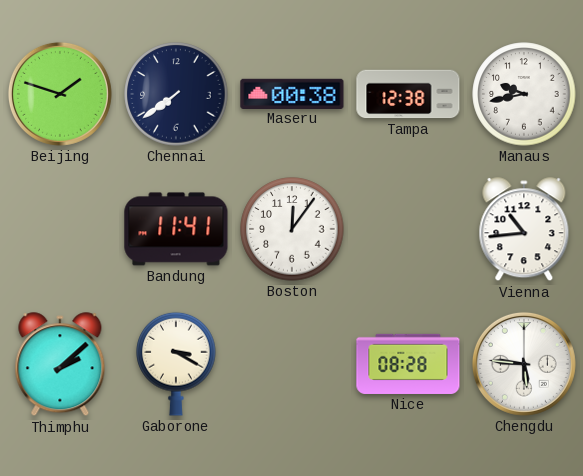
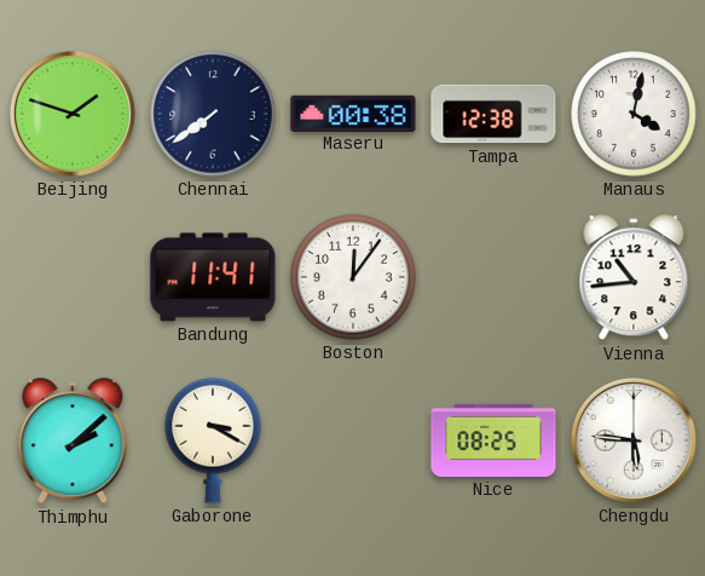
Manaus: 9:43 -> 4:02 (634, 114)
Nice: 08:28 -> 08:25 (493, 440)
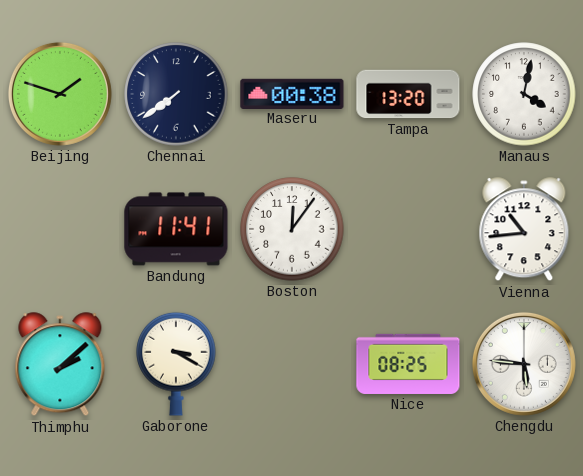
Tampa: 12:38 -> 13:20 (408, 94)
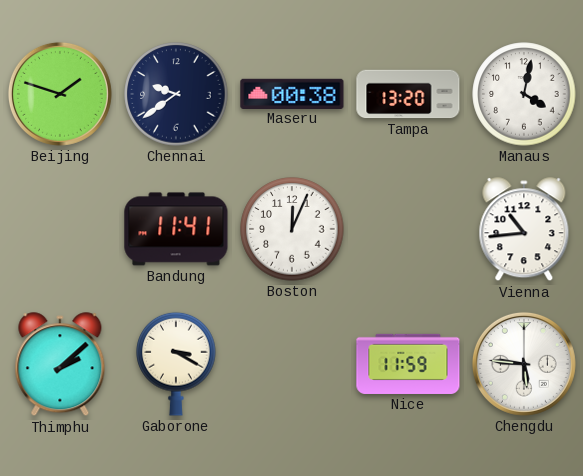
Chennai: 7:39 -> 9:39 (176, 94)
Boston: 12:06 -> 12:04 (292, 229)
Nice: 08:25 -> 11:59 (408, 364)
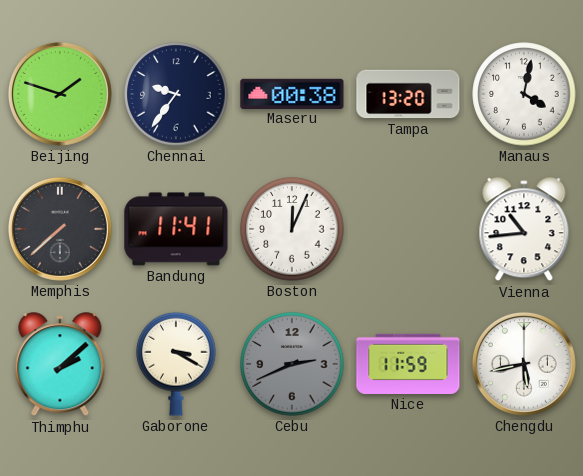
Chennai: 9:39 -> 9:36 (176, 94)
Memphis: none -> 7:38 (60, 229)
Cebu: none -> 2:41 (292, 364)
Chengdu: 5:46 -> 5:43 (524, 364)
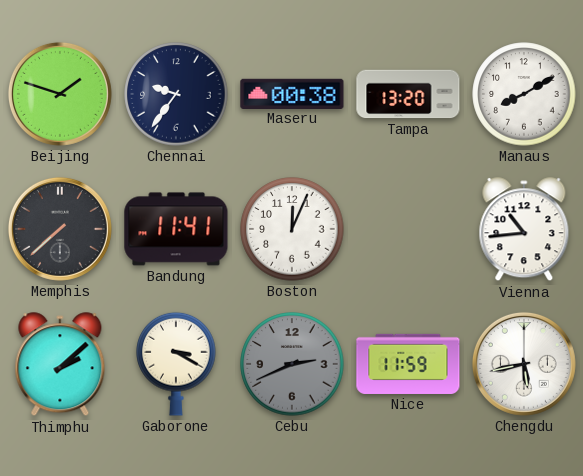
Manaus: 4:02 -> 8:10 (524, 94)
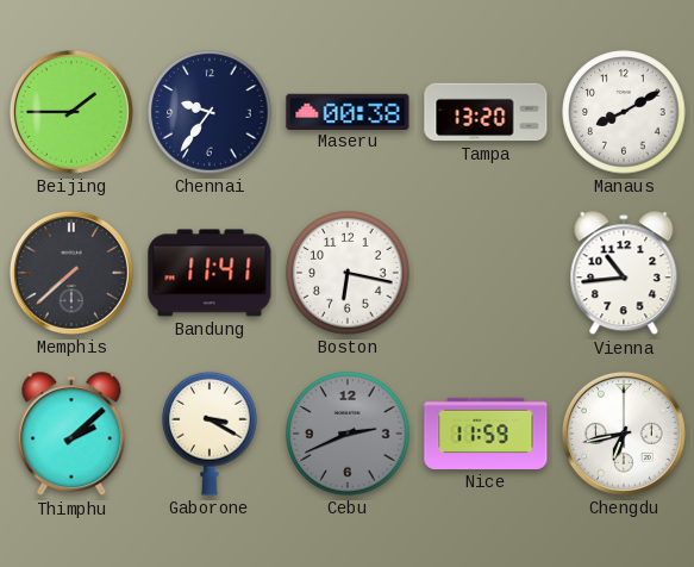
Beijing: 1:48 -> 1:45 (71, 112)
Boston: 12:04 -> 6:17 (348, 273)
Chengdu: 5:43 -> 6:43 (624, 434)
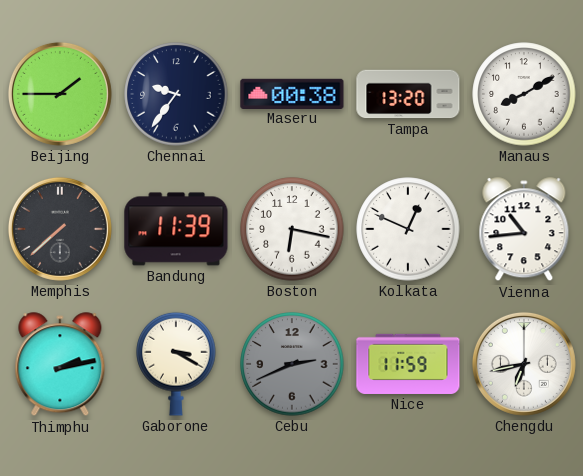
Bandung: 11:41 -> 11:39 (176, 229)
Kolkata: none -> 12:49 (408, 229)
Thimphu: 2:08 -> 2:13 (60, 365)
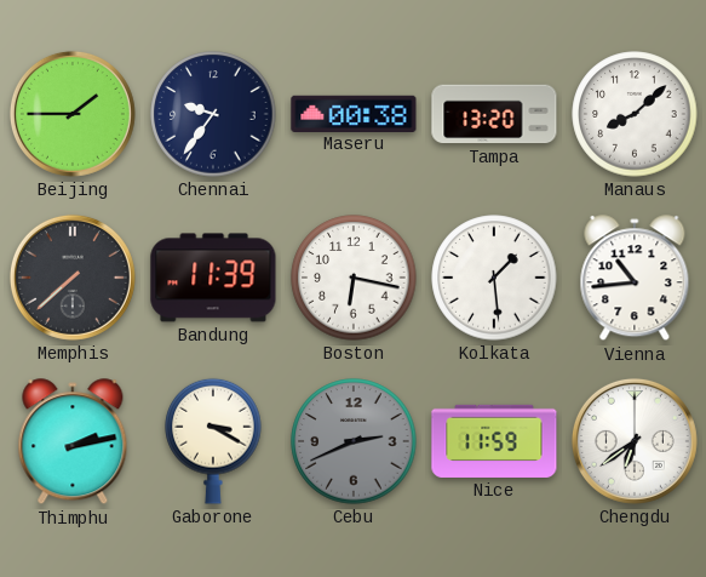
Manaus: 8:10 -> 8:08 (635, 114)
Kolkata: 12:49 -> 1:29 (494, 278)
Chengdu: 6:43 -> 6:39 (635, 441)
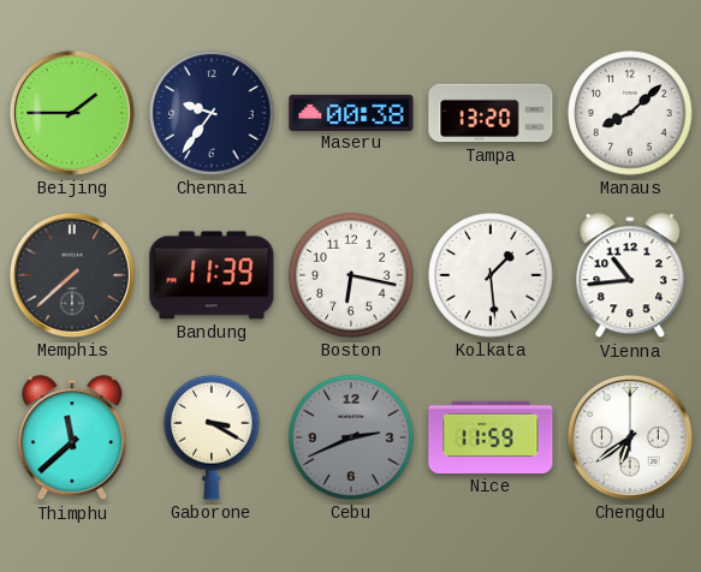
Thimphu: 2:13 -> 11:38 (72, 439)
